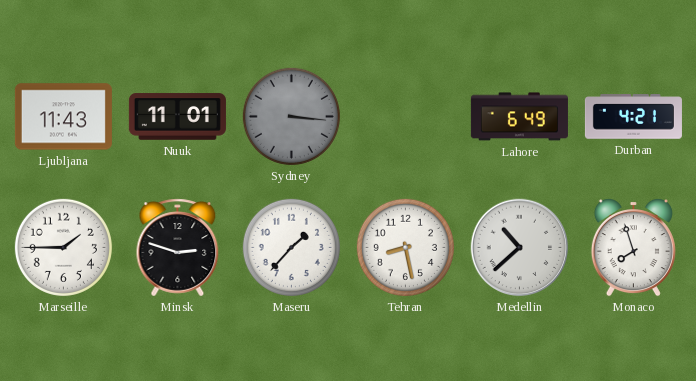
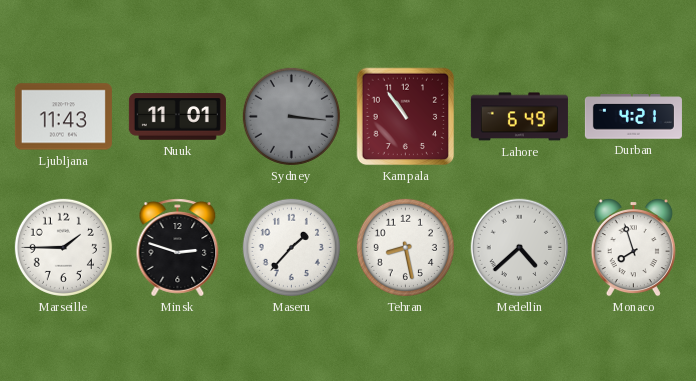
Kampala: none -> 10:54 (406, 117)
Medellin: 10:38 -> 4:38 (520, 248)
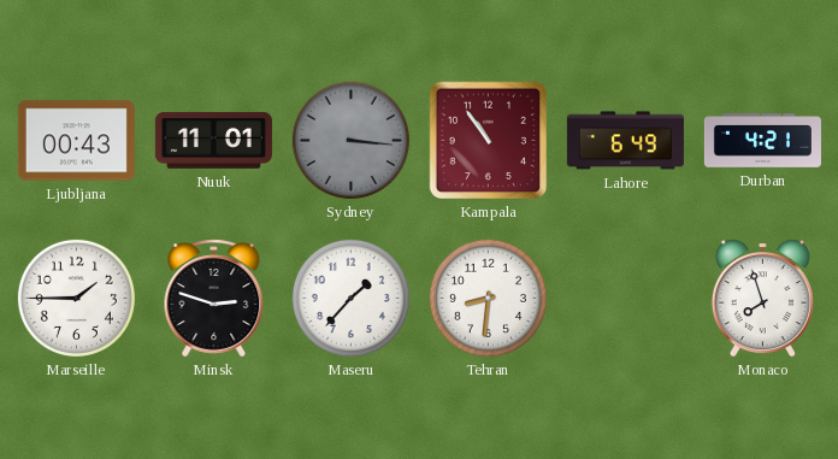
Ljubljana: 11:43 -> 00:43 (76, 141)
Tehran: 8:28 -> 8:31 (488, 298)
Medellin: 4:38 -> none (520, 248)
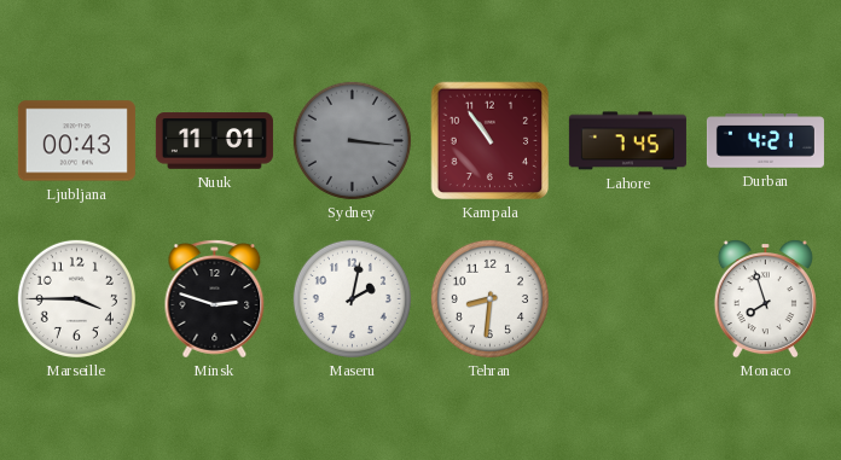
Lahore: 6:49 -> 7:45 (627, 141)
Marseille: 1:45 -> 3:45 (76, 298)
Maseru: 1:37 -> 2:02 (352, 298)
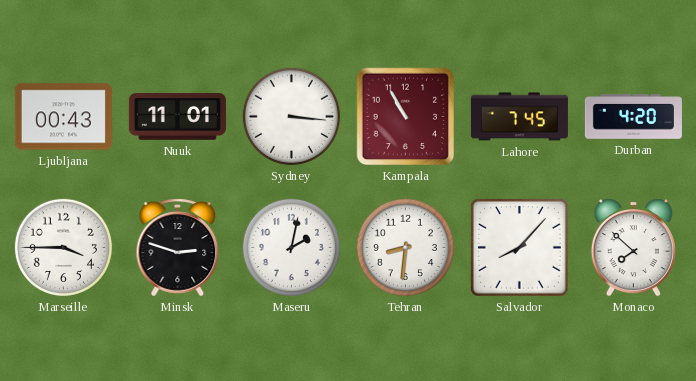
Sydney dial: grey -> white (291, 116)
Kampala: 10:54 -> 10:55 (406, 117)
Durban: 4:21 -> 4:20 (633, 117)
Salvador: none -> 8:07 (519, 247)
Monaco: 7:57 -> 7:52 (633, 248)
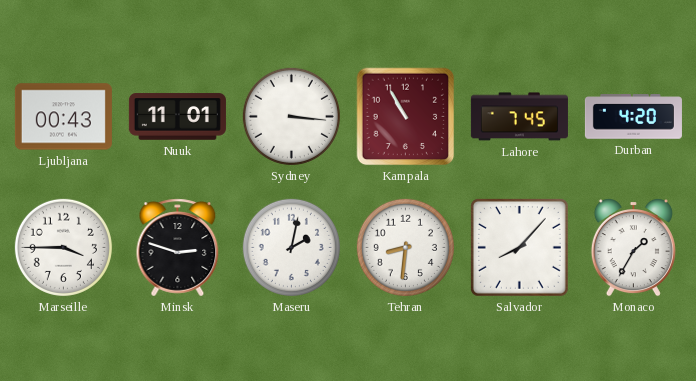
Monaco: 7:52 -> 1:35 (633, 248)
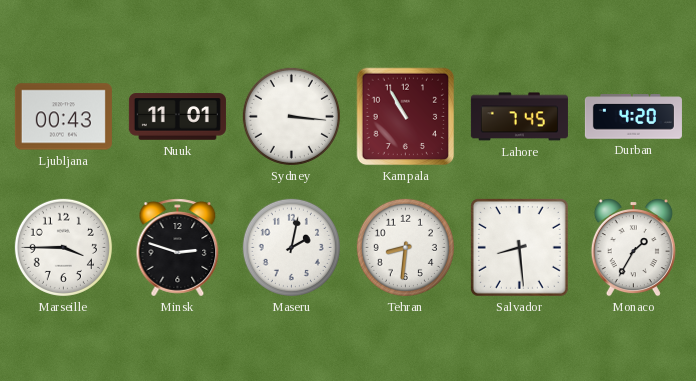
Salvador: 8:07 -> 8:29 (519, 247)
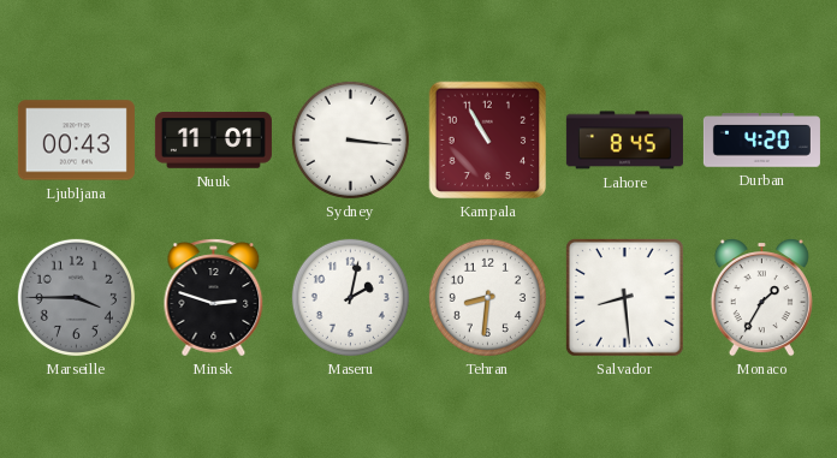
Lahore: 7:45 -> 8:45 (624, 141)
Marseille dial: white -> grey (76, 297)
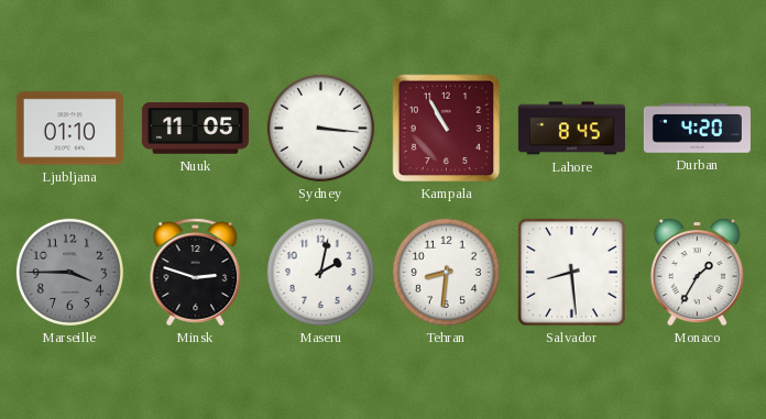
Ljubljana: 00:43 -> 01:10 (69, 129)
Nuuk: 11:01 -> 11:05 (195, 129)
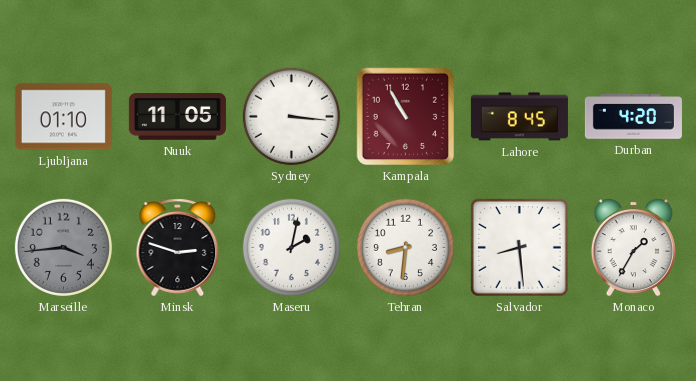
Marseille: 3:45 -> 3:44 (63, 247)
